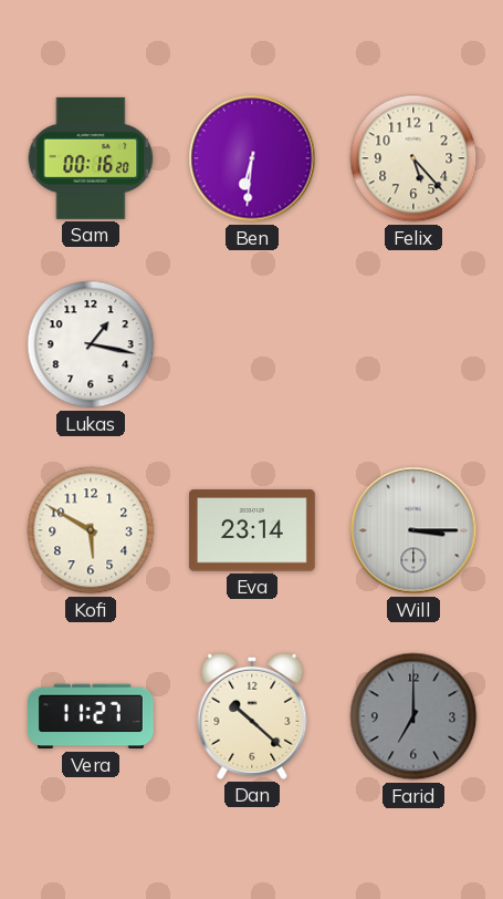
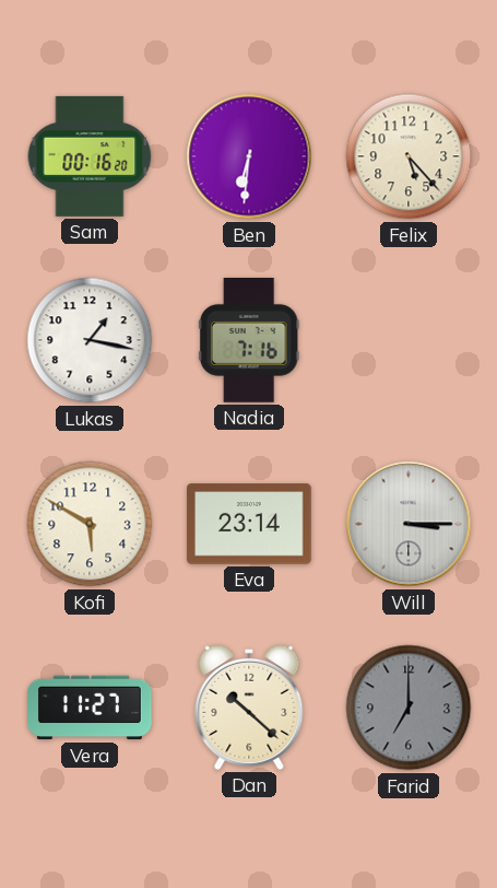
Nadia: none -> 7:16 (249, 341)
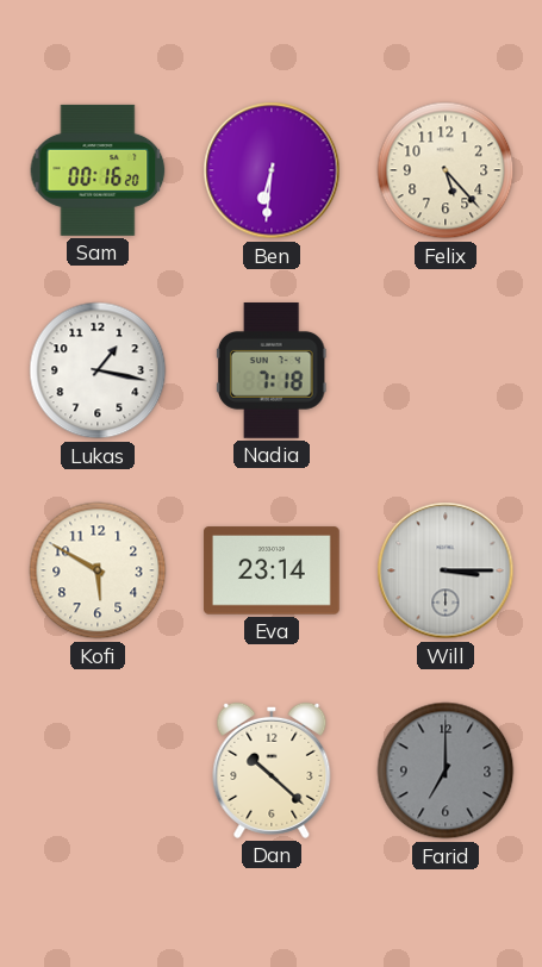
Nadia: 7:16 -> 7:18 (272, 372)
Vera: 11:27 -> none (91, 708)
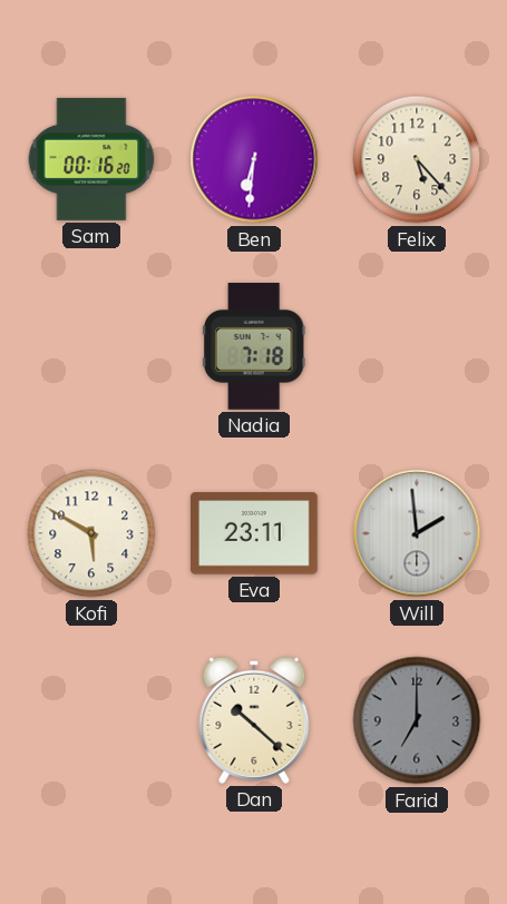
Lukas: 1:17 -> none (98, 370)
Eva: 23:14 -> 23:11 (255, 533)
Will: 3:15 -> 1:59 (417, 533)
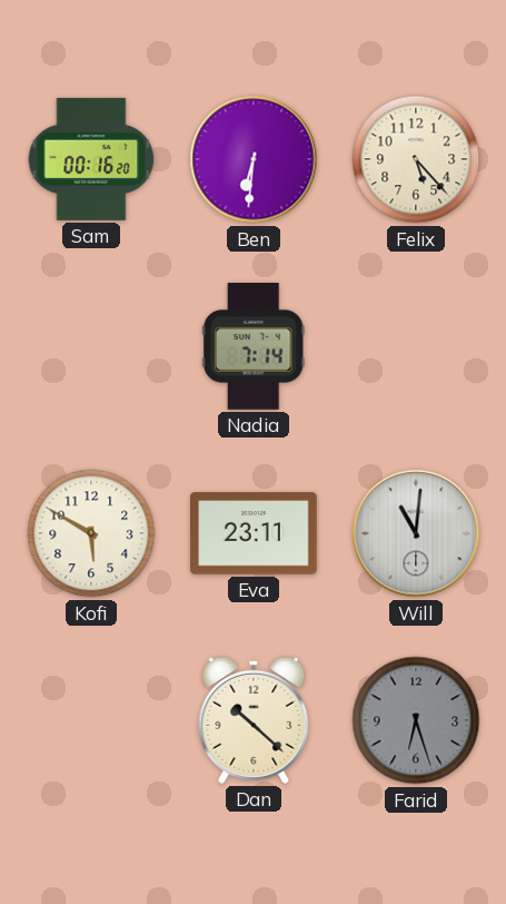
Nadia: 7:18 -> 7:14 (254, 347)
Will: 1:59 -> 11:01 (416, 533)
Farid: 7:00 -> 6:27 (416, 720)
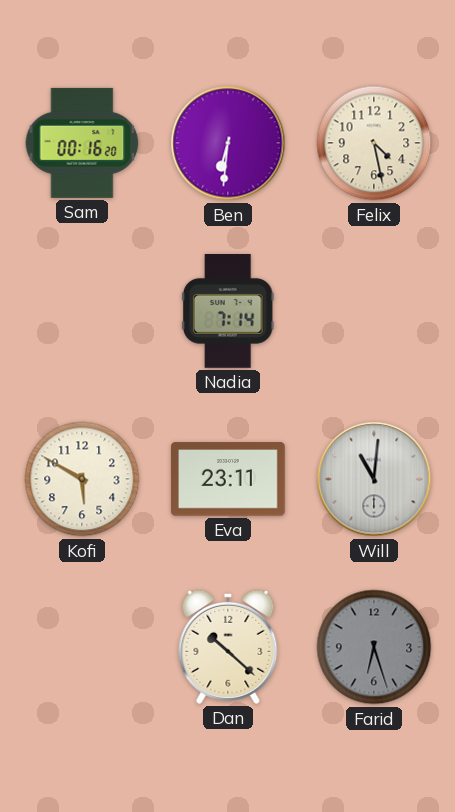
Felix: 5:23 -> 4:28 (374, 143)
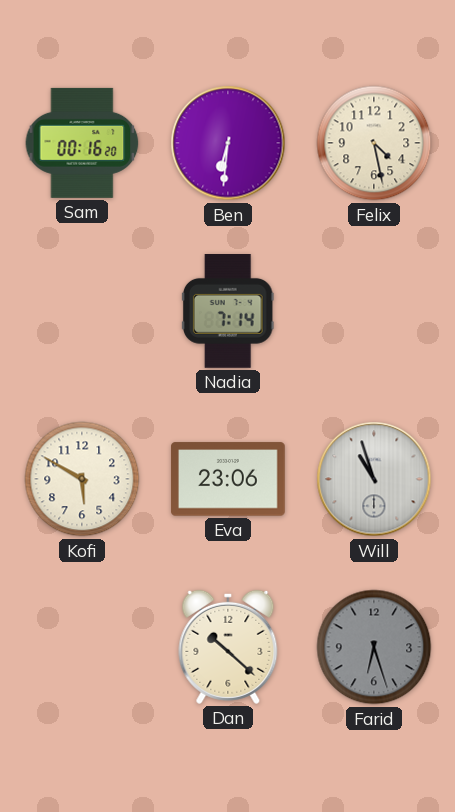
Eva: 23:11 -> 23:06 (229, 479)
Will: 11:01 -> 10:57 (374, 479)
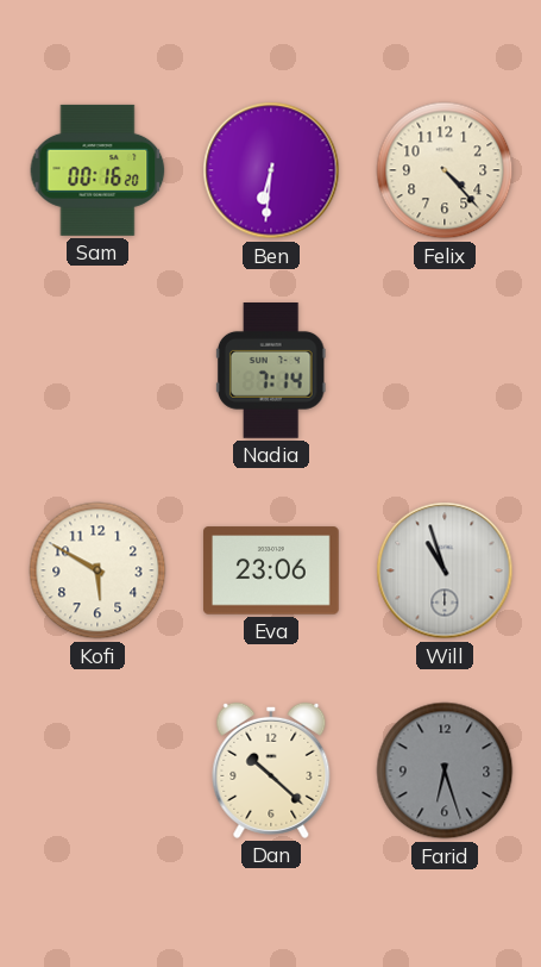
Felix: 4:28 -> 4:23 (445, 170)
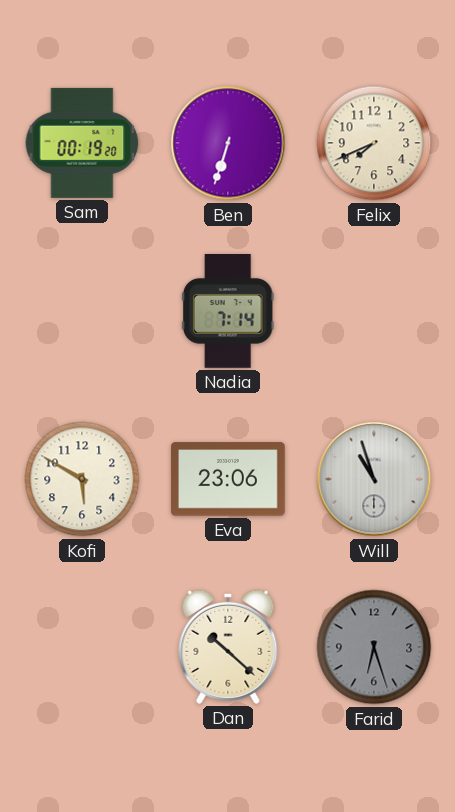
Sam: 00:16 -> 00:19 (82, 143)
Ben: 6:31 -> 6:33 (228, 143)
Felix: 4:23 -> 7:41 (374, 143)
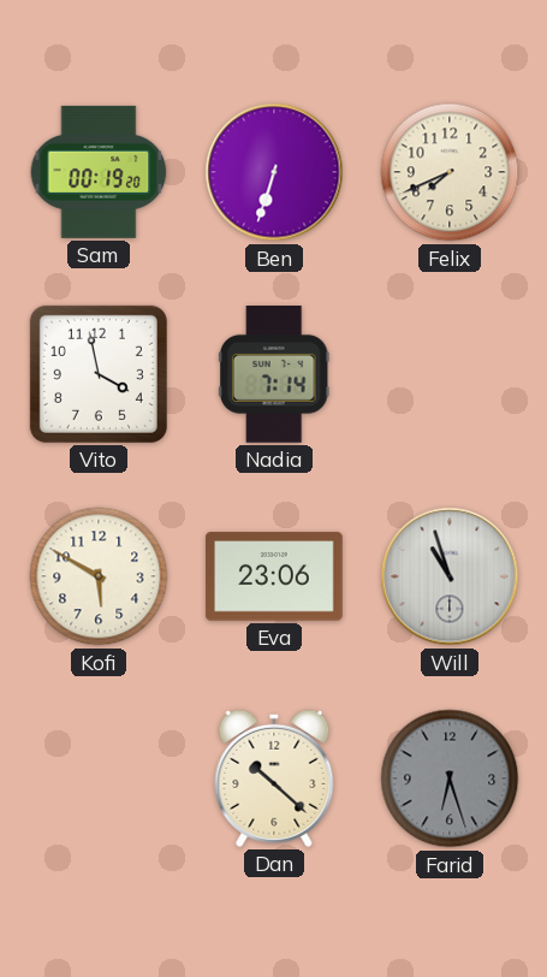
Vito: none -> 3:58 (99, 374)
